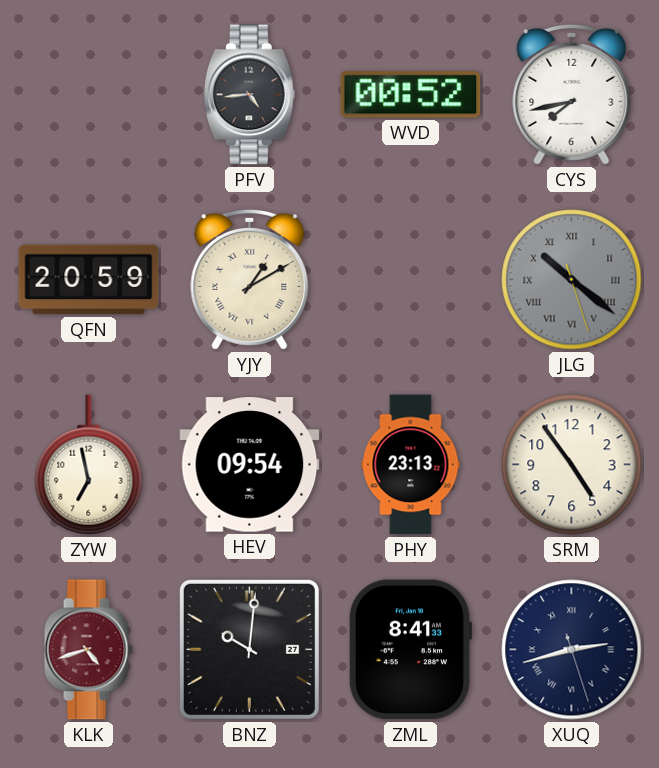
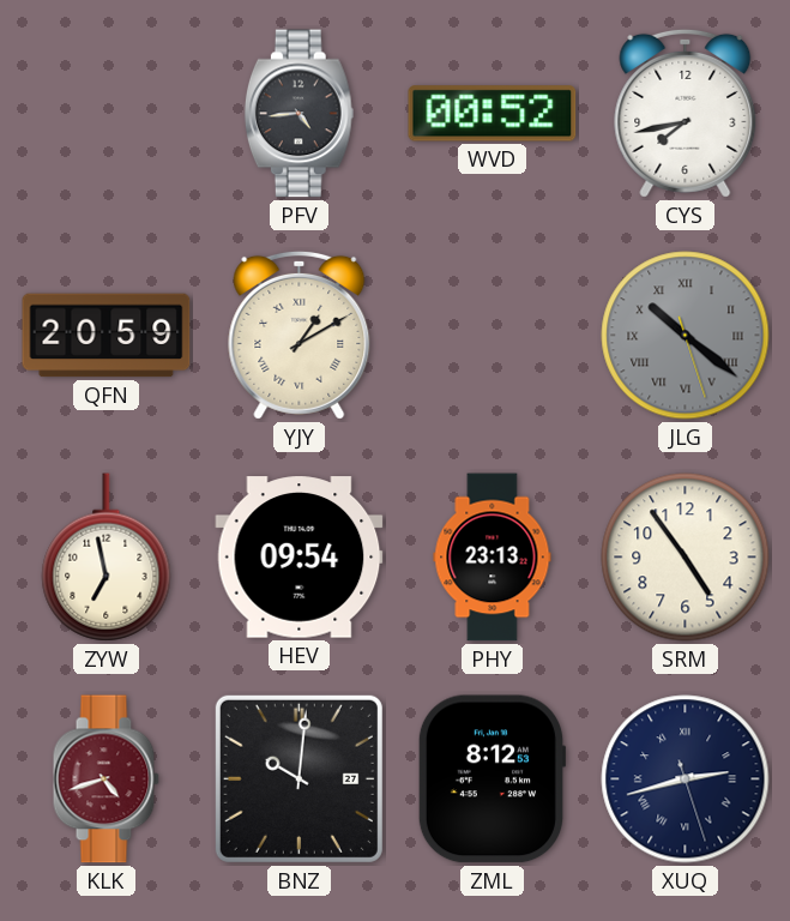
ZML: 8:41 -> 8:12 (492, 779)
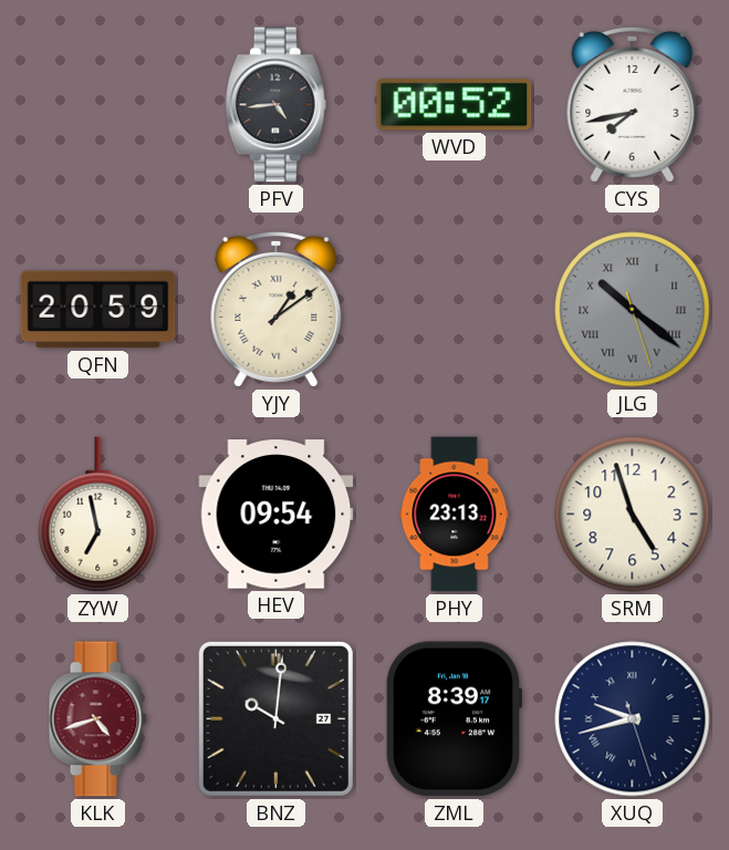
YJY: 1:10 -> 1:09 (277, 309)
SRM: 4:54 -> 4:57 (633, 515)
ZML: 8:12 -> 8:39 (454, 719)
XUQ: 2:42 -> 9:42 (633, 719)
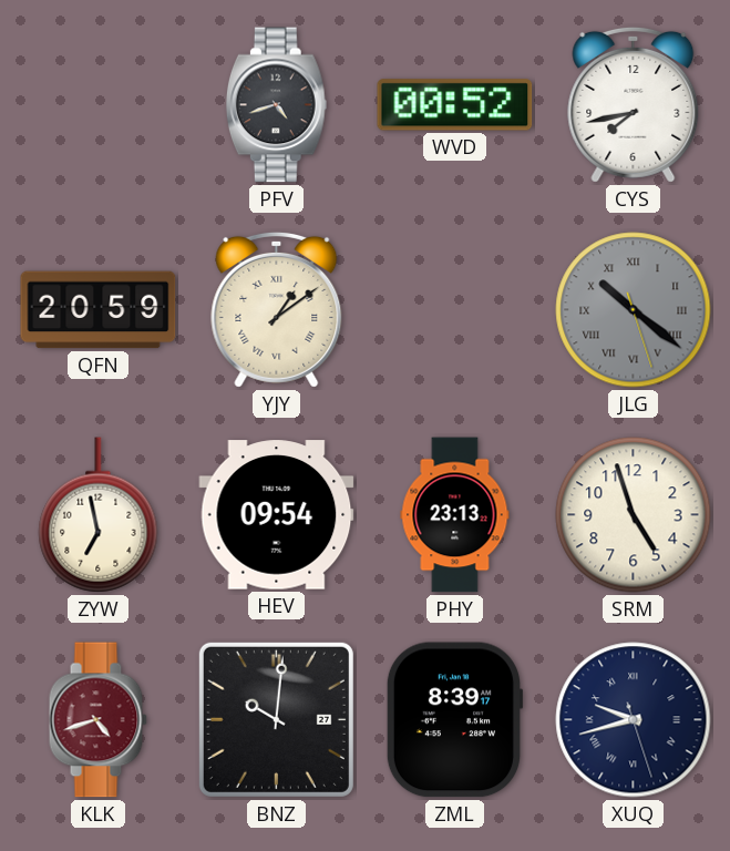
PFV: 4:44 -> 4:42 (276, 105)
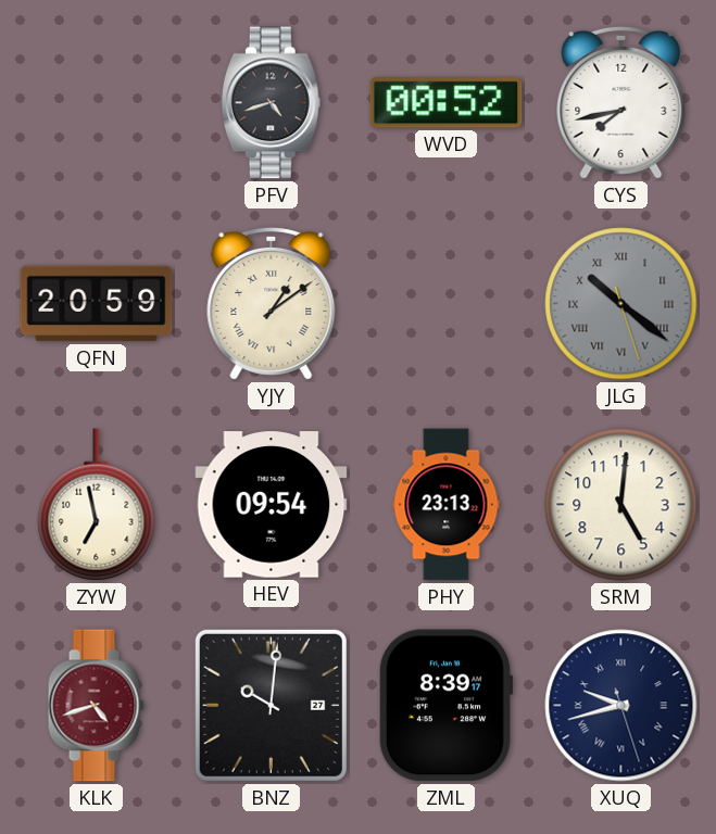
SRM: 4:57 -> 5:01 (621, 505)
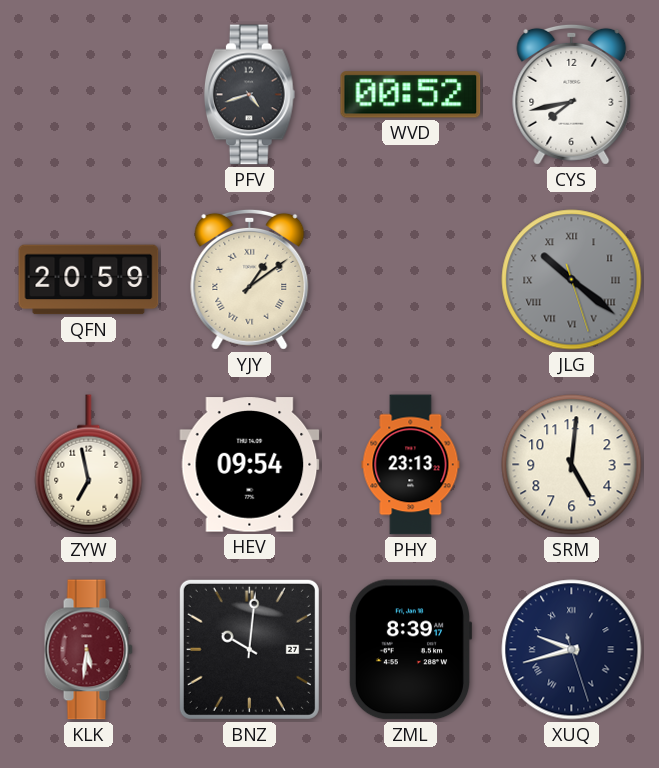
KLK: 4:42 -> 5:31 (88, 650)
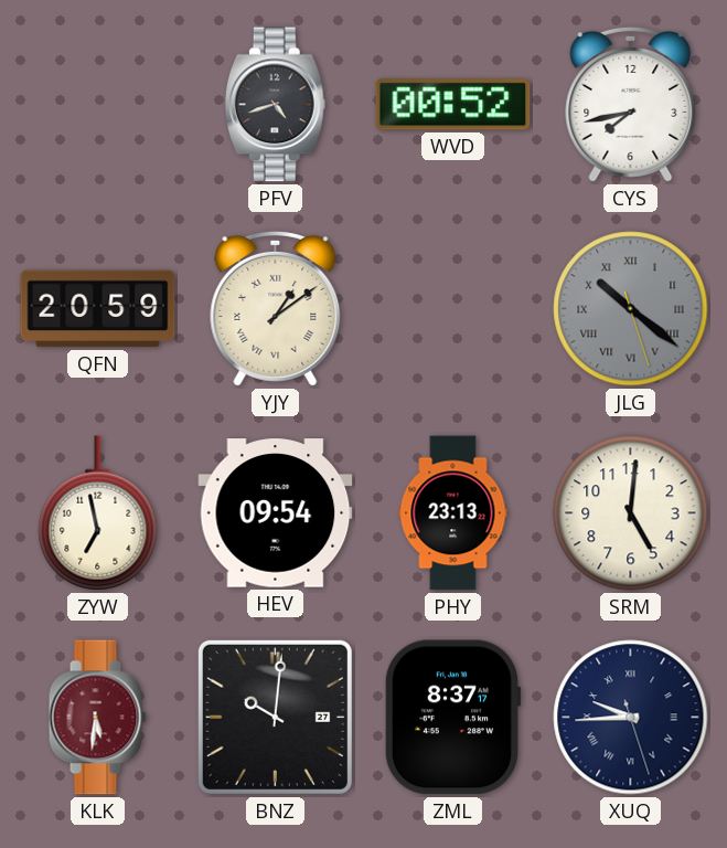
ZML: 8:39 -> 8:37 (452, 718)
XUQ: 9:42 -> 9:44 (631, 718)
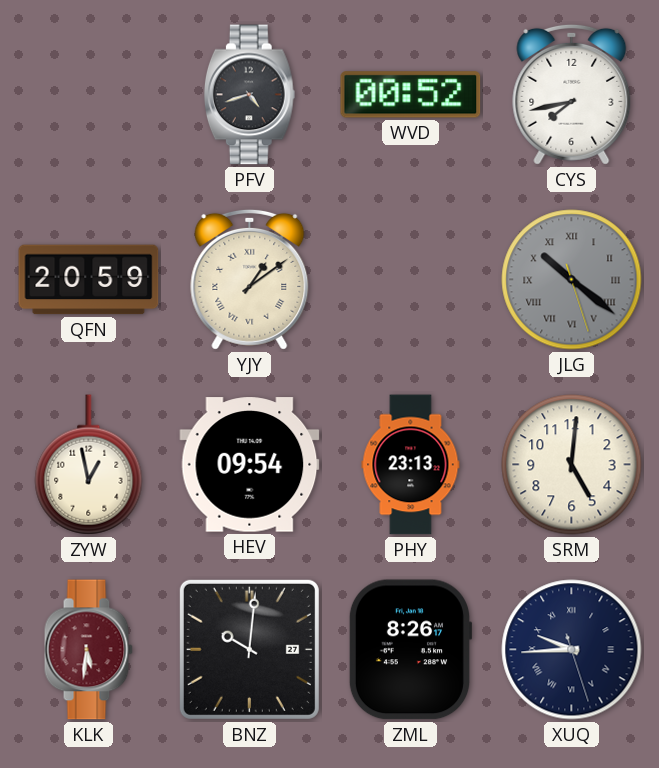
ZYW: 6:58 -> 12:58 (89, 465)
ZML: 8:37 -> 8:26 (410, 650)
